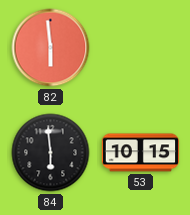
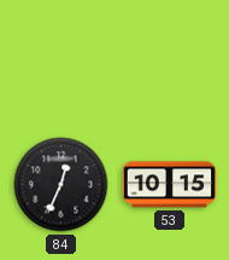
82: 5:59 -> none (51, 48)
84: 5:59 -> 12:34 (61, 185)
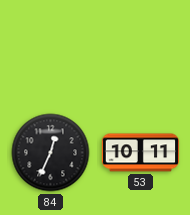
53: 10:15 -> 10:11 (141, 153)
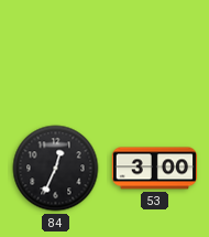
53: 10:11 -> 3:00 (155, 169)
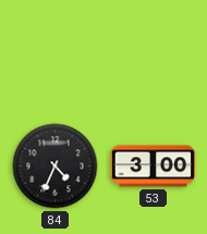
84: 12:34 -> 4:34 (56, 167)
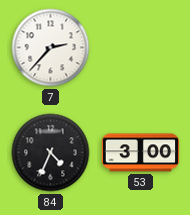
7: none -> 2:37 (51, 48)
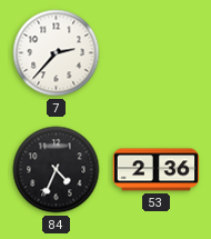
53: 3:00 -> 2:36 (157, 170)
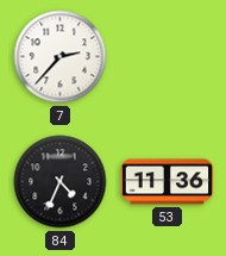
53: 2:36 -> 11:36 (168, 182)
